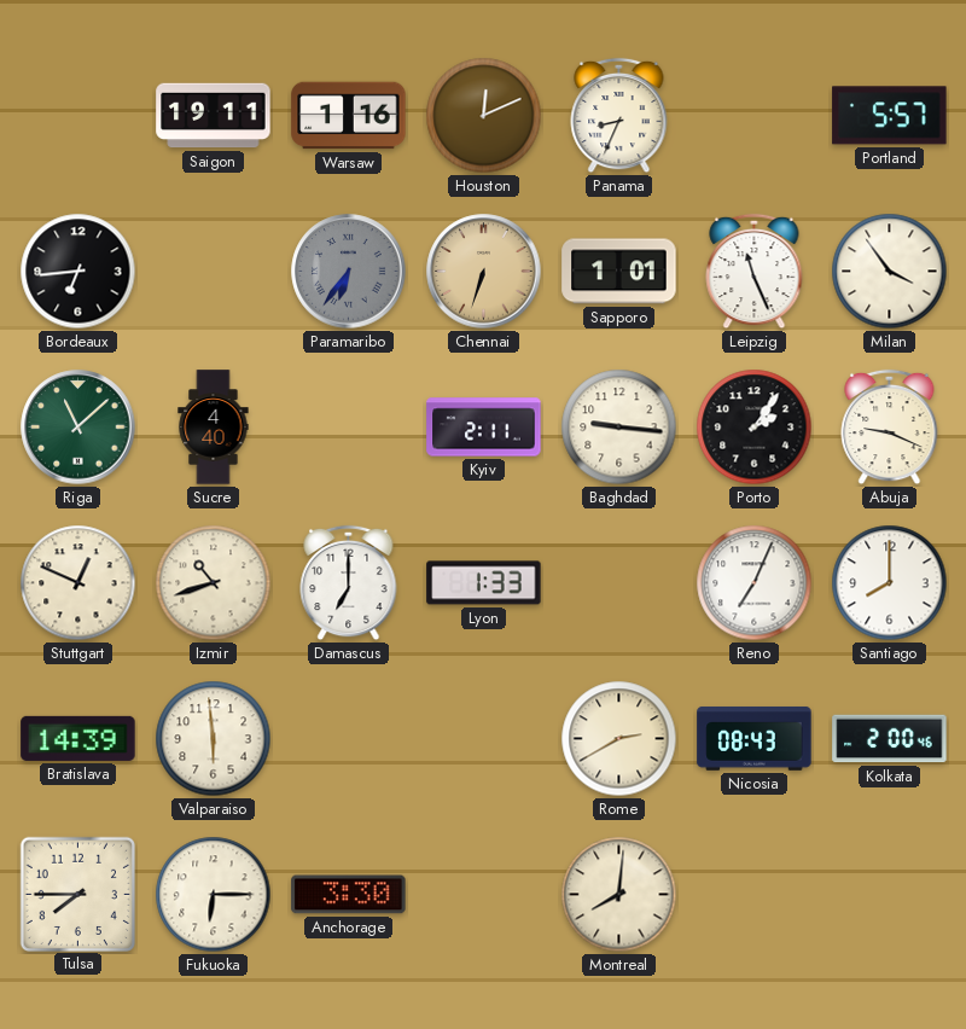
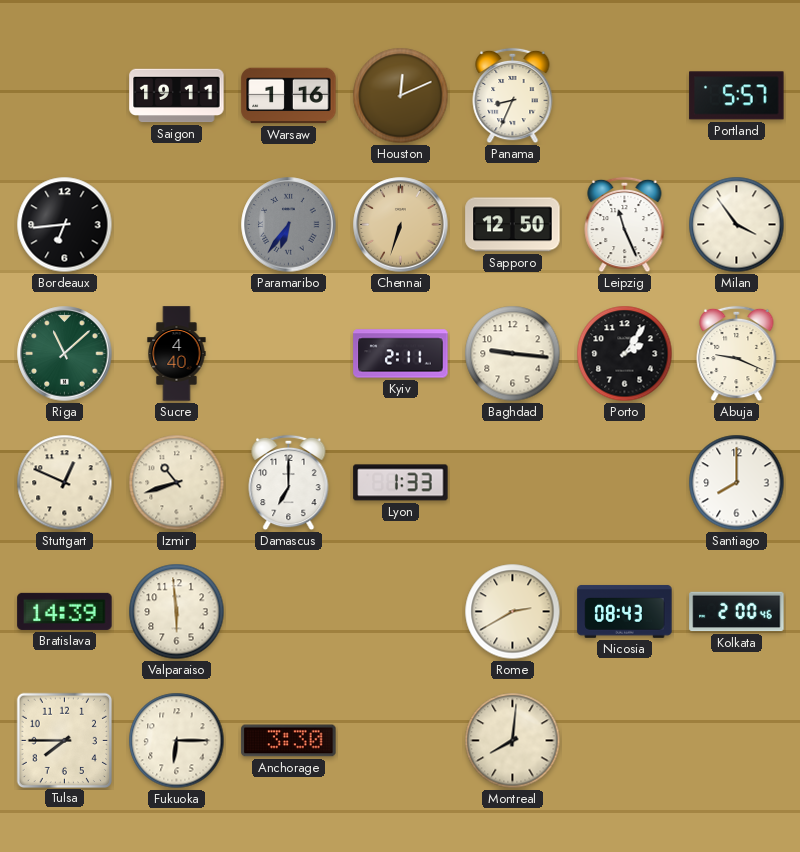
Sapporo: 1:01 -> 12:50 (513, 225)
Reno: 7:04 -> none (755, 583)
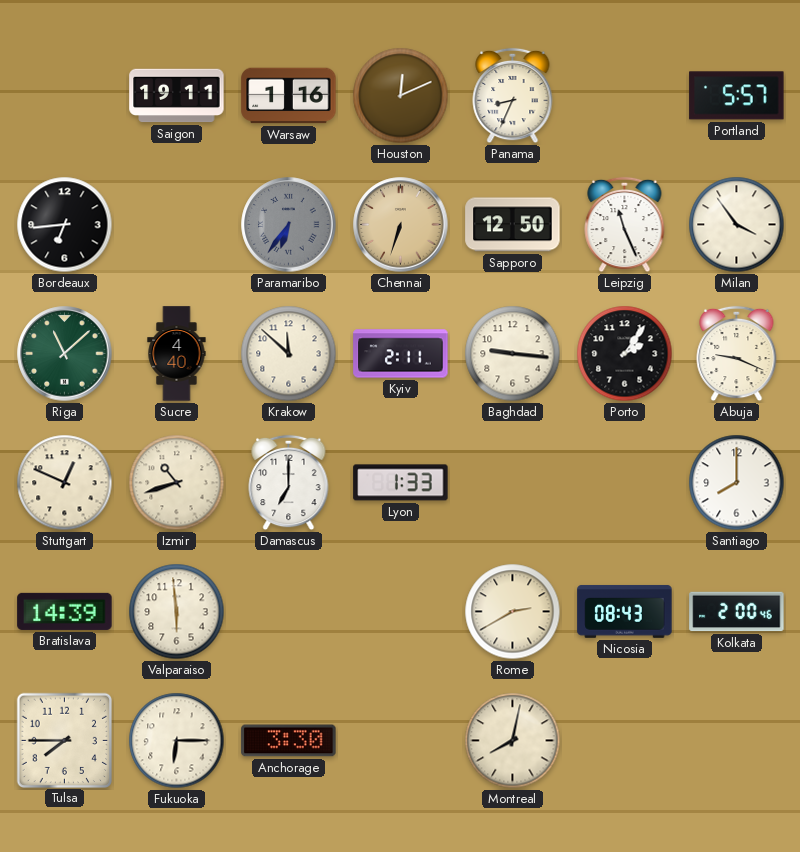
Krakow: none -> 11:52 (289, 354)
Montreal: 8:01 -> 8:02 (513, 741)
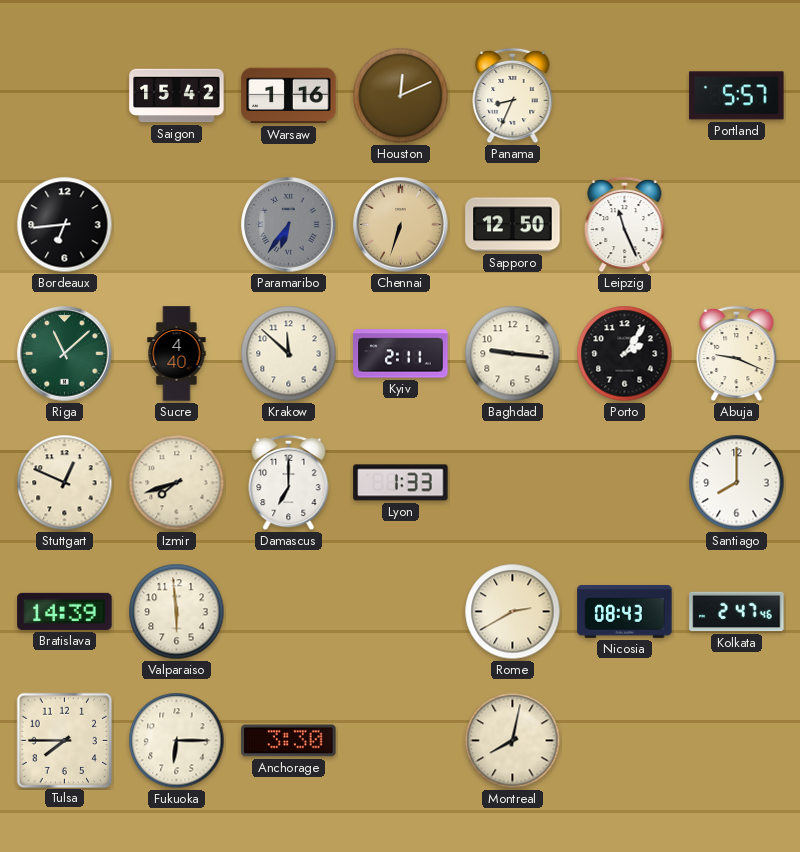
Saigon: 19:11 -> 15:42 (177, 96)
Milan: 3:54 -> none (737, 225)
Izmir: 10:42 -> 7:42 (177, 483)
Kolkata: 2:00 -> 2:47 (737, 612)
